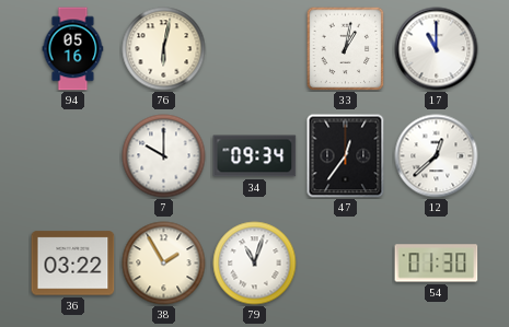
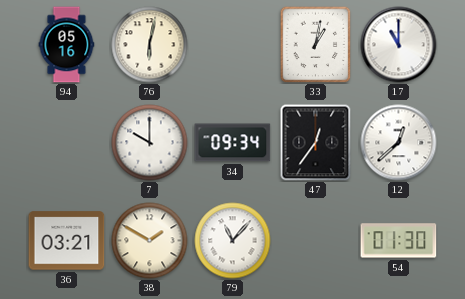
36: 03:22 -> 03:21 (67, 241)
38: 1:55 -> 1:50 (150, 241)
79: 11:03 -> 11:07 (233, 241)
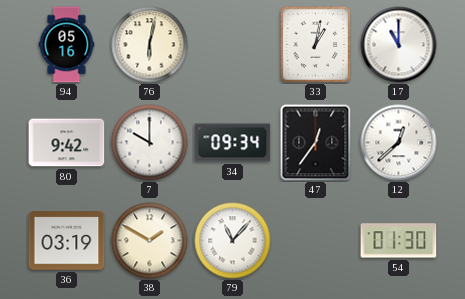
80: none -> 9:42 (67, 143)
36: 03:21 -> 03:19 (67, 241)
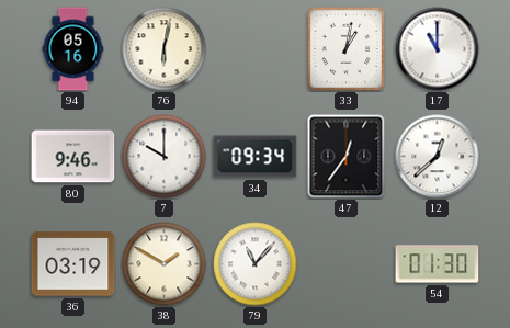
80: 9:42 -> 9:46 (73, 157)
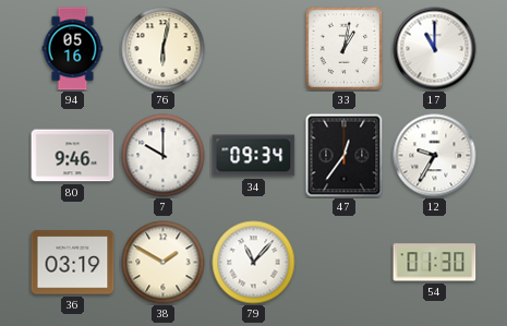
12: 12:38 -> 9:35 (435, 156)
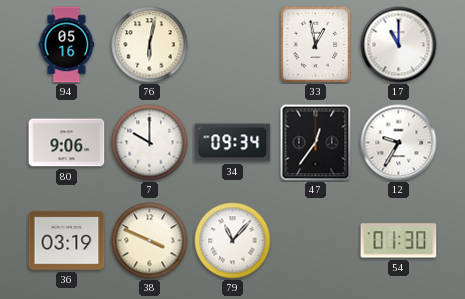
33: 1:02 -> 12:58 (316, 44)
80: 9:46 -> 9:06 (67, 143)
38: 1:50 -> 3:49 (150, 241)
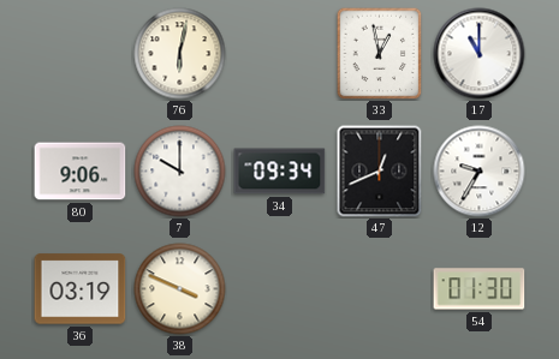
94: 05:16 -> none (67, 45)
47: 12:36 -> 12:41 (380, 172)
79: 11:07 -> none (233, 241)
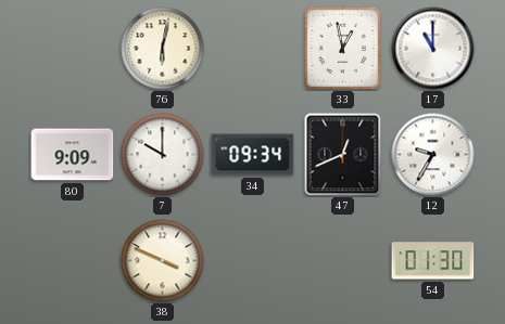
80: 9:06 -> 9:09 (73, 155)
36: 03:19 -> none (81, 289)
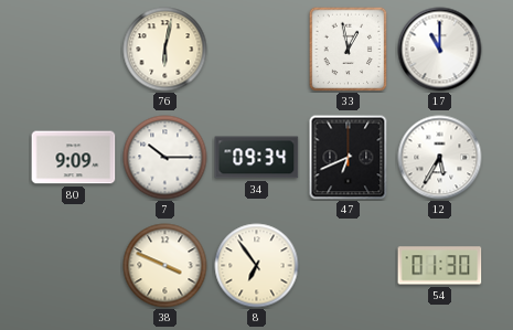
7: 10:00 -> 10:15 (165, 158)
47: 12:41 -> 6:41 (349, 158)
12: 9:35 -> 5:35 (440, 158)
8: none -> 6:54 (257, 266)
